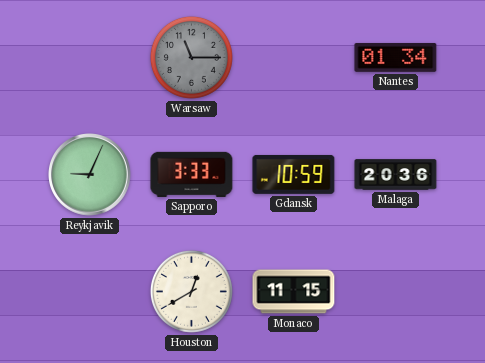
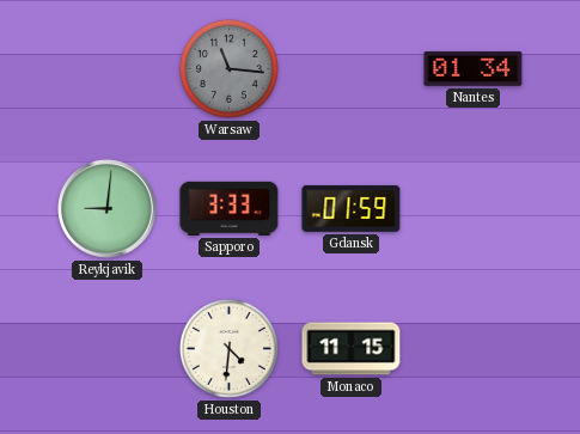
Warsaw: 11:15 -> 11:16 (228, 68)
Reykjavik: 9:04 -> 9:01 (108, 209)
Gdansk: 10:59 -> 01:59 (352, 208)
Malaga: 20:36 -> none (396, 175)
Houston: 12:40 -> 4:31 (228, 348)
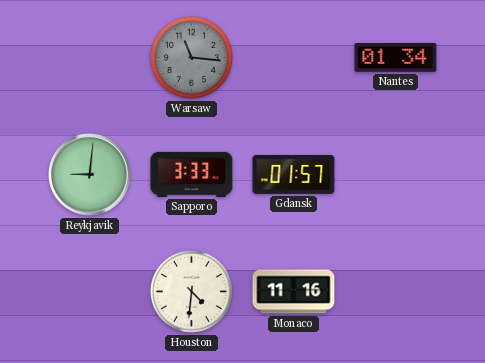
Gdansk: 01:59 -> 01:57 (294, 174)
Monaco: 11:15 -> 11:16 (294, 292)
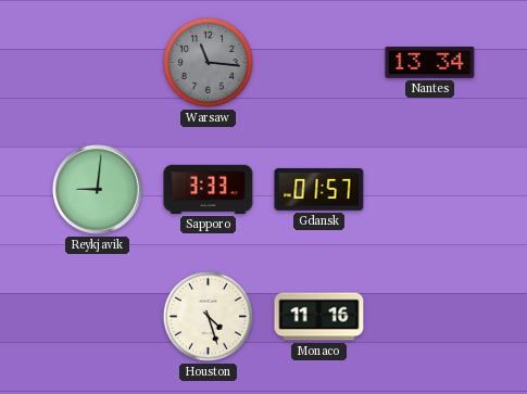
Nantes: 01:34 -> 13:34 (430, 62)
Houston: 4:31 -> 4:27 (208, 316)
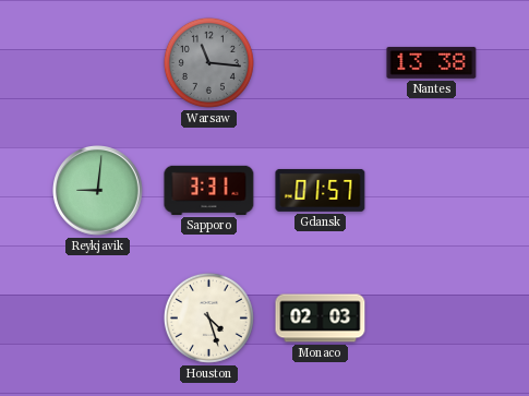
Nantes: 13:34 -> 13:38 (432, 62)
Sapporo: 3:33 -> 3:31 (209, 190)
Monaco: 11:16 -> 02:03 (321, 319)
